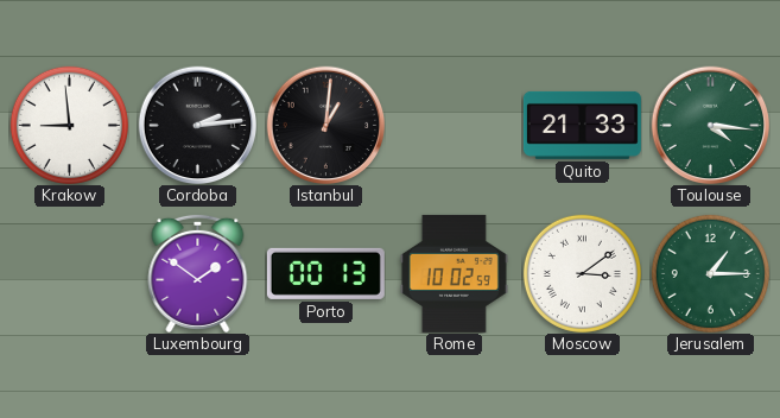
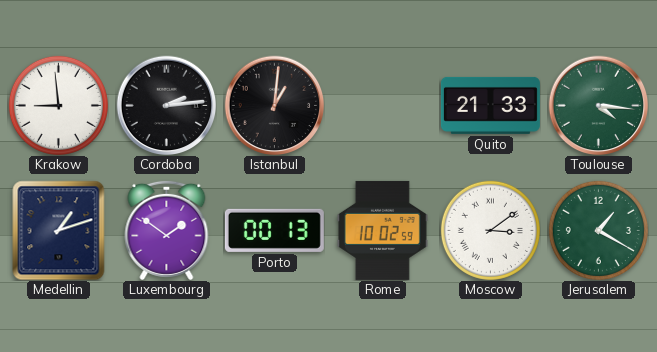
Medellin: none -> 1:12 (59, 230)
Jerusalem: 1:15 -> 1:20 (598, 230)
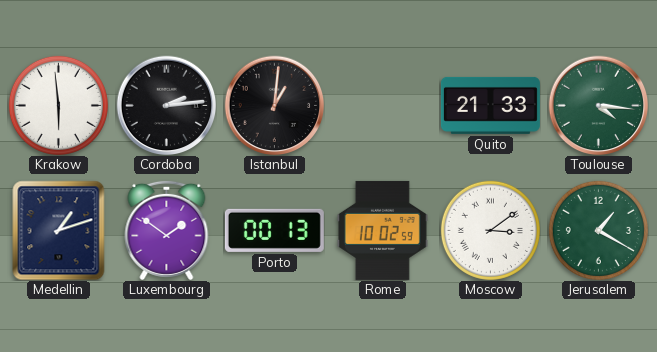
Krakow: 8:59 -> 5:59 (58, 105)
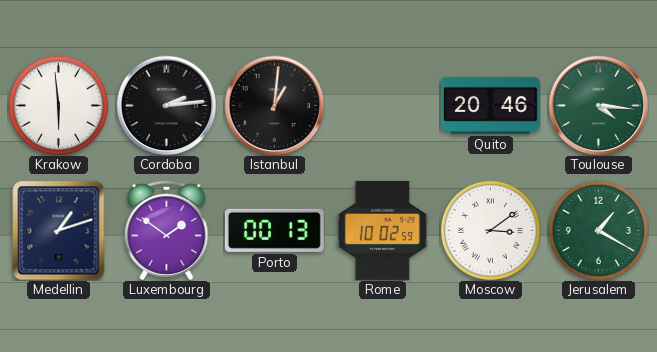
Quito: 21:33 -> 20:46 (490, 105)
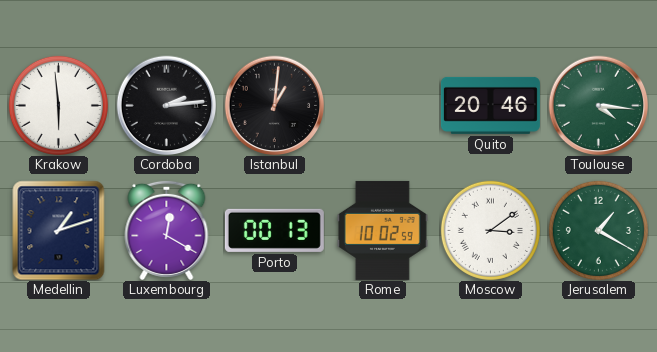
Luxembourg: 1:51 -> 12:20 (167, 230)
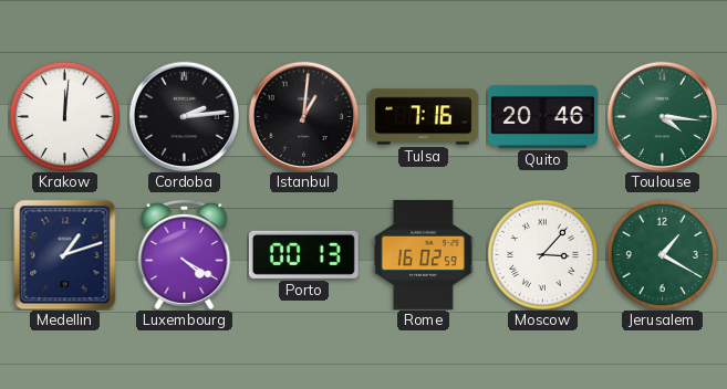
Krakow: 5:59 -> 12:01 (64, 116)
Tulsa: none -> 7:16 (423, 117)
Luxembourg: 12:20 -> 4:20 (185, 254)
Rome: 10:02 -> 16:02 (423, 254)
Moscow: 3:09 -> 3:07 (542, 254)
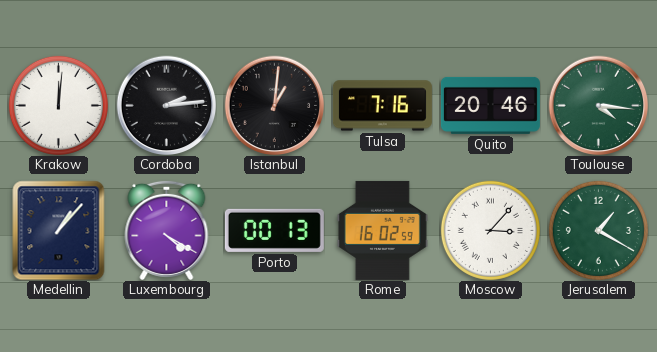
Medellin: 1:12 -> 1:07 (59, 230)
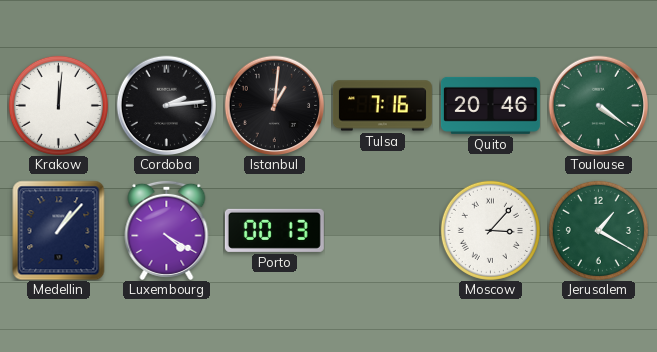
Toulouse: 4:16 -> 4:21 (598, 105)
Rome: 16:02 -> none (382, 230)
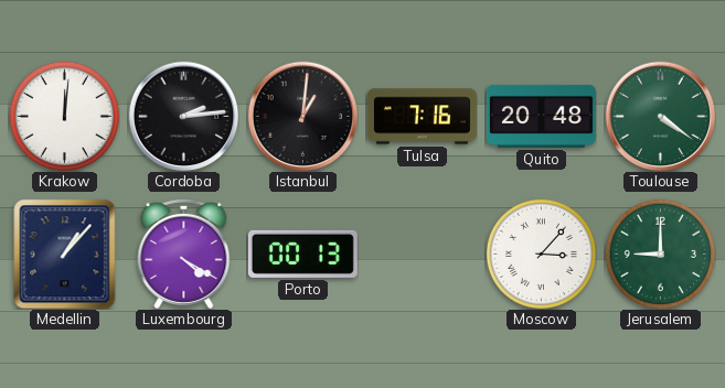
Quito: 20:46 -> 20:48 (541, 116)
Jerusalem: 1:20 -> 9:00 (660, 254)
